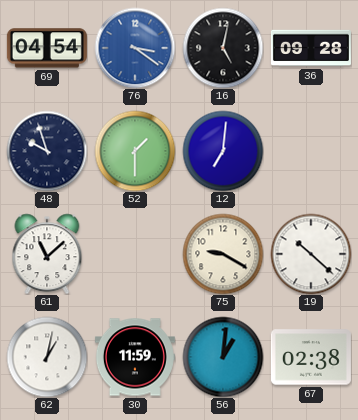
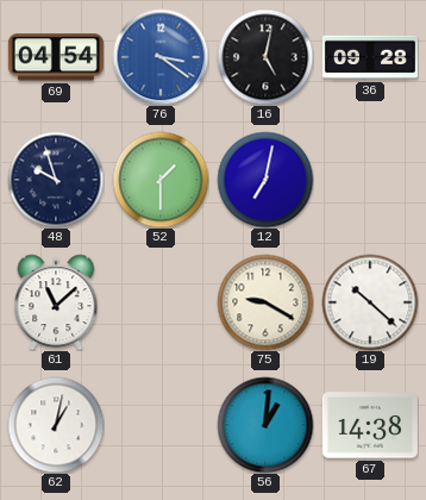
12: 7:01 -> 7:02 (265, 180)
30: 11:59 -> none (135, 357)
67: 02:38 -> 14:38 (370, 425)
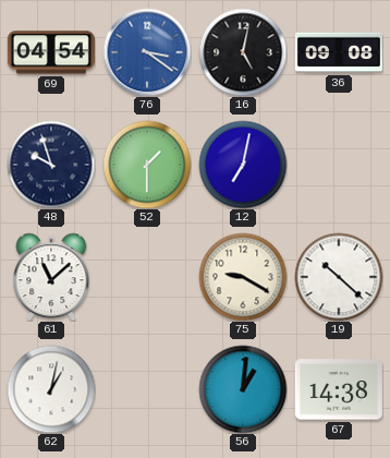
36: 09:28 -> 09:08 (339, 52)
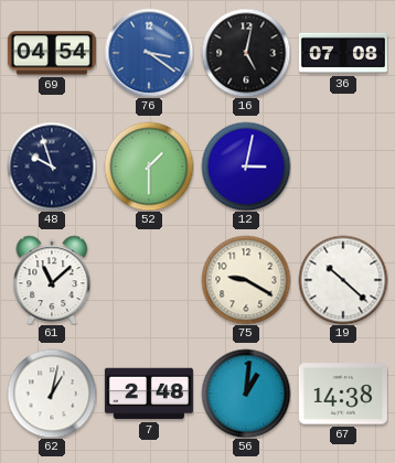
36: 09:08 -> 07:08 (343, 53)
12: 7:02 -> 3:02 (246, 166)
7: none -> 2:48 (149, 394)
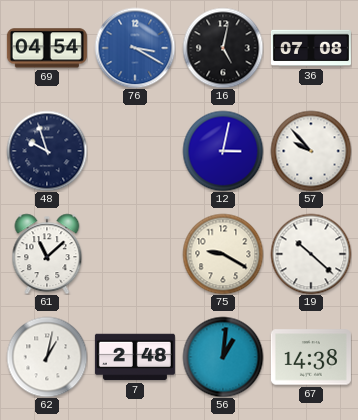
76: 3:21 -> 3:20 (135, 48)
52: 1:30 -> none (149, 166)
57: none -> 9:53 (311, 151)
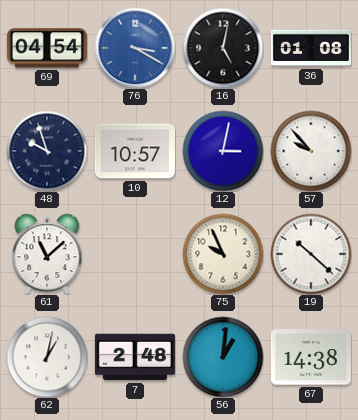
36: 07:08 -> 01:08 (311, 48)
10: none -> 10:57 (135, 151)
75: 9:20 -> 9:56 (223, 254)
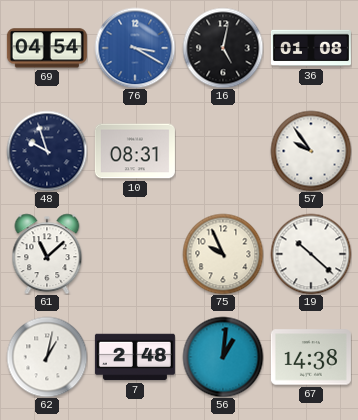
10: 10:57 -> 08:31 (135, 151)
12: 3:02 -> none (223, 151)
57: 9:53 -> 9:54 (311, 151)
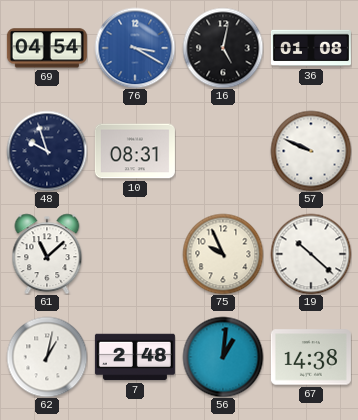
57: 9:54 -> 9:49 (311, 151)
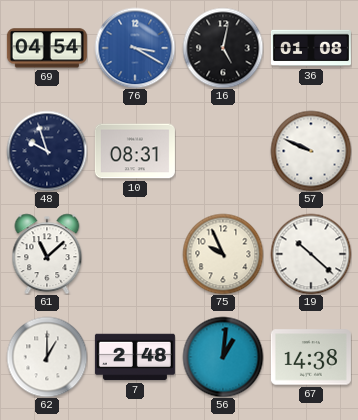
62: 1:02 -> 1:00 (47, 357)
